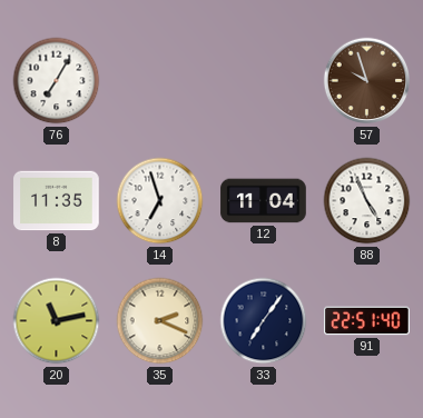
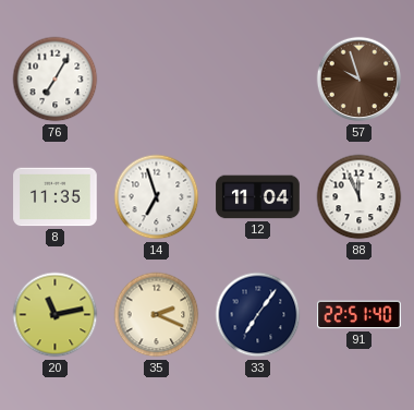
88: 4:56 -> 11:56 (360, 197)
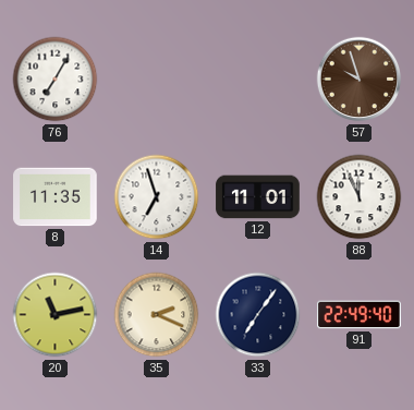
12: 11:04 -> 11:01 (258, 197)
91: 22:51 -> 22:49 (360, 315)
